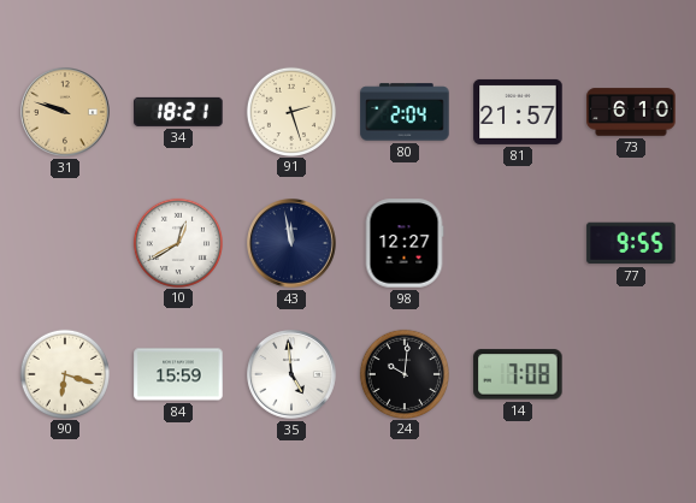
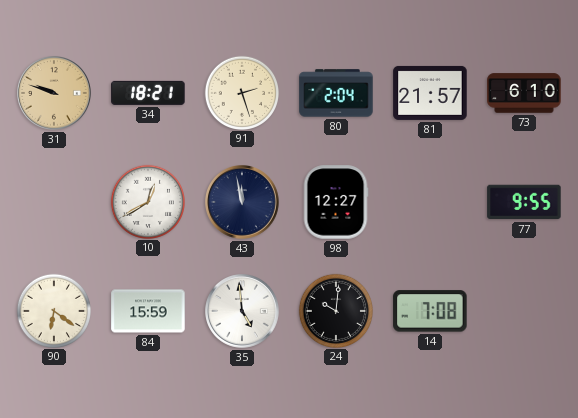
90: 6:18 -> 6:21 (53, 310)
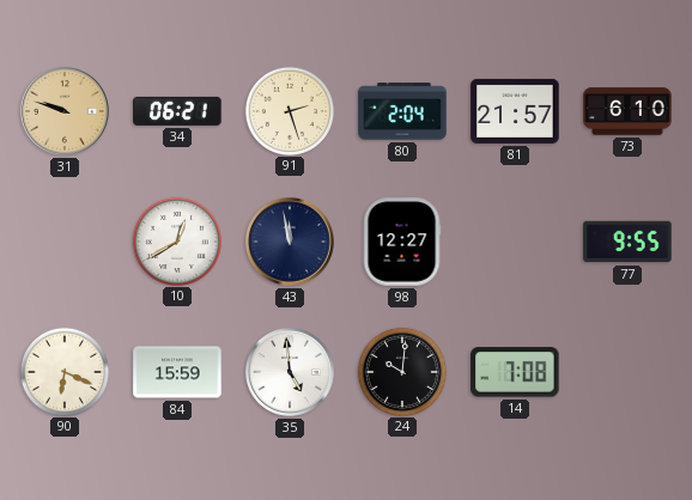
34: 18:21 -> 06:21 (177, 111)
90: 6:21 -> 6:19 (63, 371)
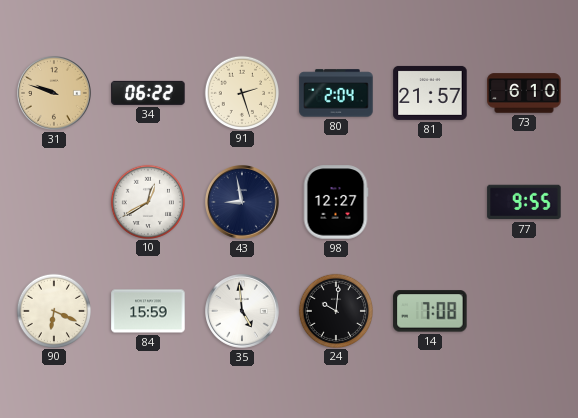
34: 06:21 -> 06:22 (148, 93)
43: 11:58 -> 8:58 (243, 203)
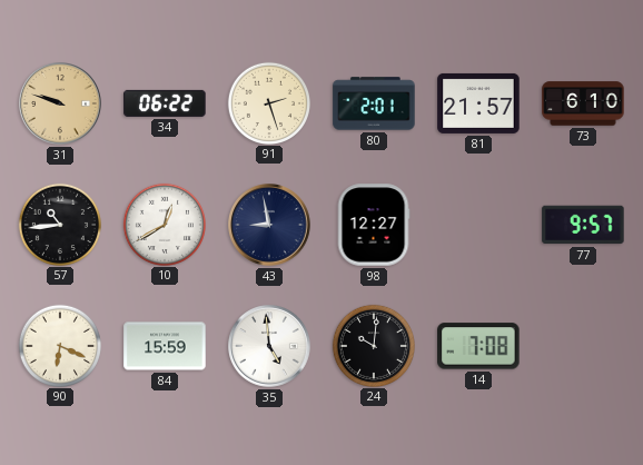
80: 2:04 -> 2:01 (374, 103)
57: none -> 10:44 (59, 224)
77: 9:55 -> 9:57 (583, 225)
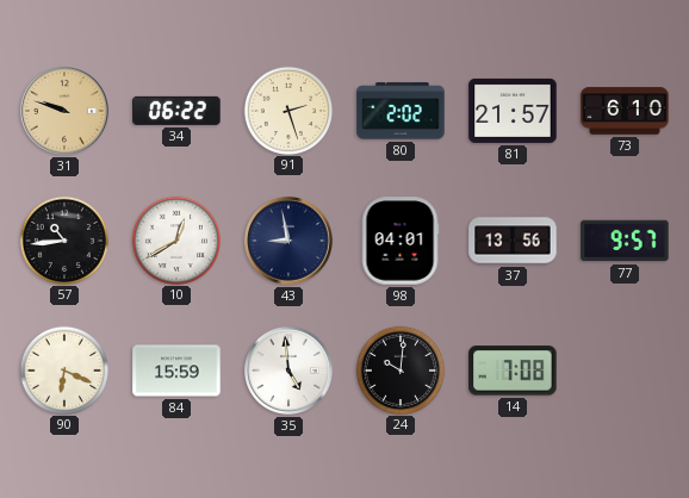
80: 2:01 -> 2:02 (401, 111)
98: 12:27 -> 04:01 (401, 241)
37: none -> 13:56 (513, 241)
